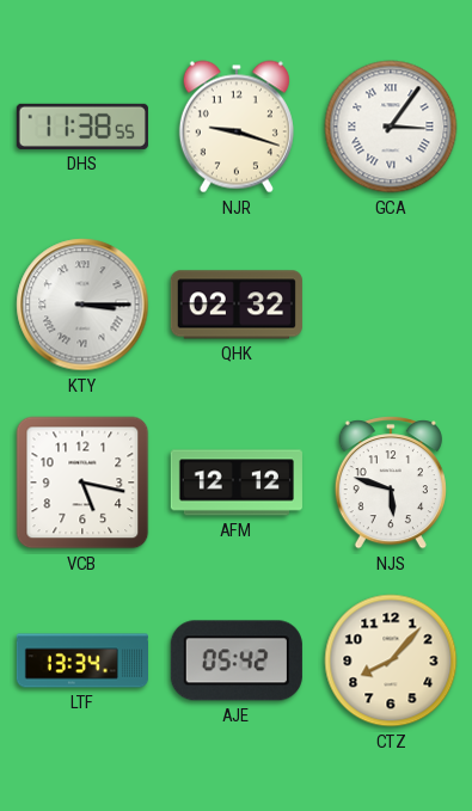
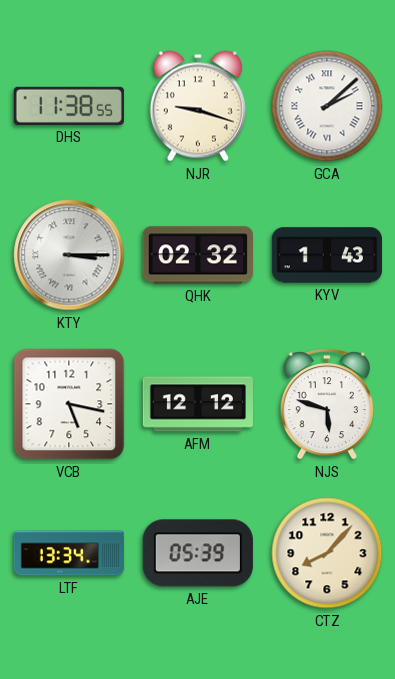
GCA: 3:06 -> 2:08 (327, 106)
KYV: none -> 1:43 (327, 255)
AJE: 05:42 -> 05:39 (198, 553)
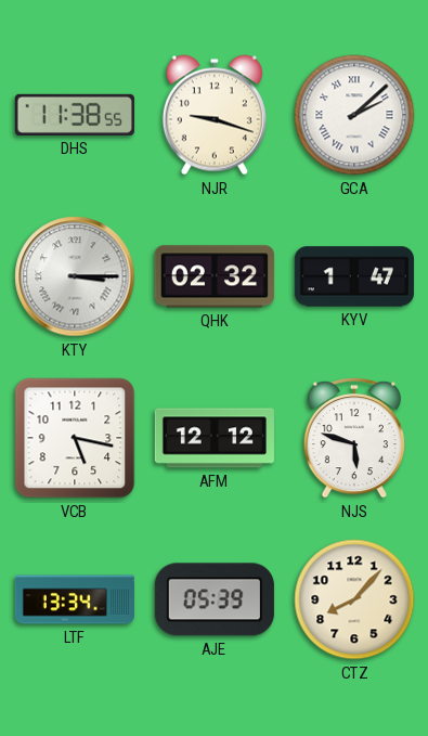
KYV: 1:43 -> 1:47 (354, 276)
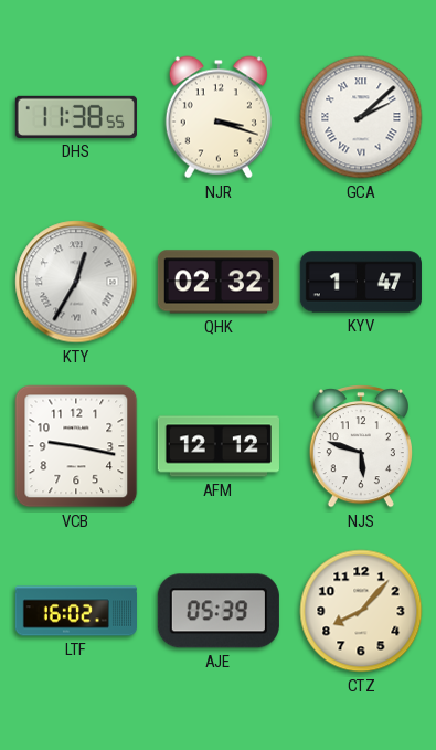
NJR: 9:18 -> 3:18 (219, 117)
KTY: 3:15 -> 12:35 (76, 282)
VCB: 5:17 -> 9:17 (76, 446)
LTF: 13:34 -> 16:02 (75, 611)
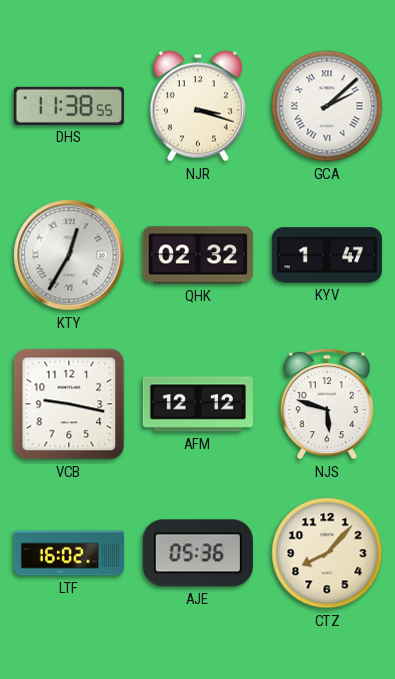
AJE: 05:39 -> 05:36 (198, 553)
